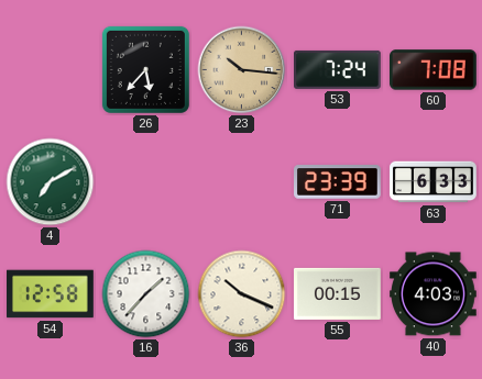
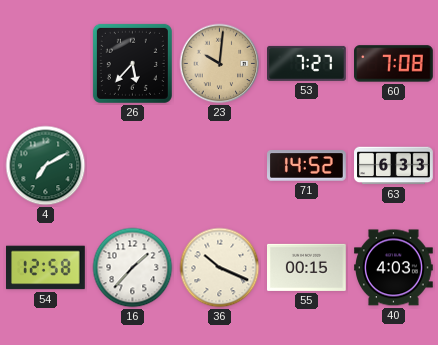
23: 10:16 -> 10:01 (220, 64)
53: 7:24 -> 7:27 (307, 63)
71: 23:39 -> 14:52 (307, 166)
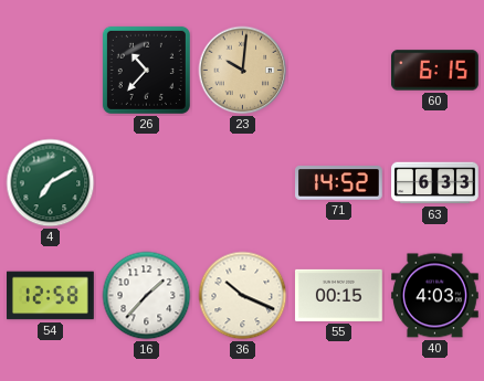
26: 5:37 -> 10:37 (146, 70)
53: 7:27 -> none (307, 63)
60: 7:08 -> 6:15 (435, 71)
